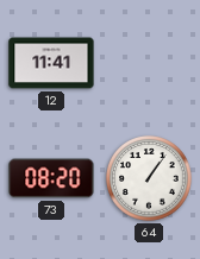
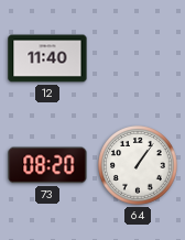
12: 11:41 -> 11:40 (47, 58)
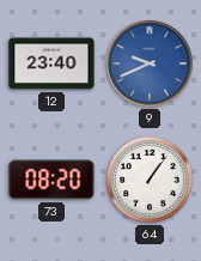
12: 11:40 -> 23:40 (51, 63)
9: none -> 9:41 (150, 63)
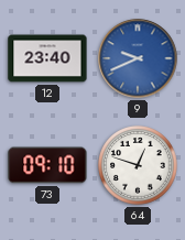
73: 08:20 -> 09:10 (47, 165)
64: 1:06 -> 12:48 (138, 165)
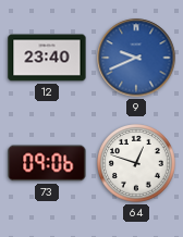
73: 09:10 -> 09:06 (47, 163)
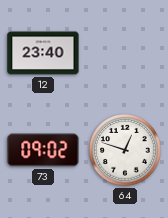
9: 9:41 -> none (136, 58)
73: 09:06 -> 09:02 (43, 150)
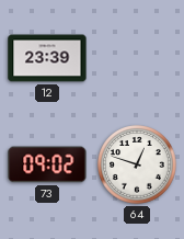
12: 23:40 -> 23:39 (47, 58)
